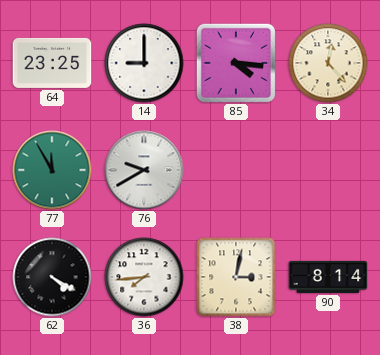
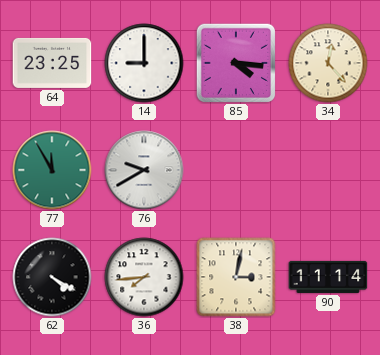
90: 8:14 -> 11:14 (328, 277)
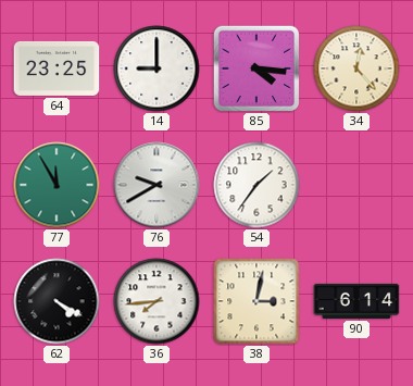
54: none -> 1:36 (256, 185)
90: 11:14 -> 6:14 (356, 301)
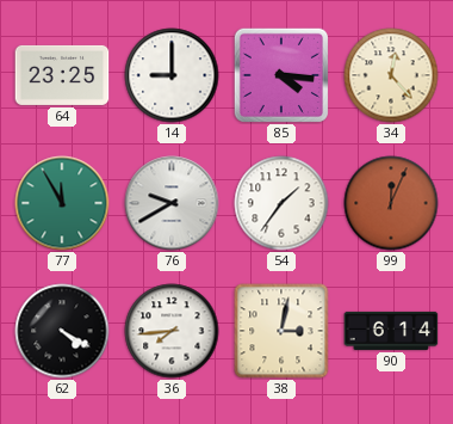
99: none -> 12:04 (391, 203)
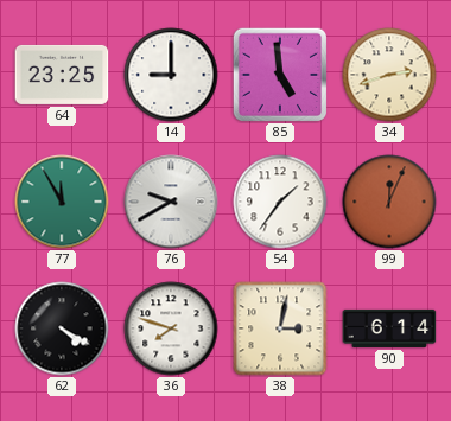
85: 4:16 -> 4:59 (279, 74)
34: 12:23 -> 2:42 (389, 75)
36: 7:44 -> 7:48 (171, 328)
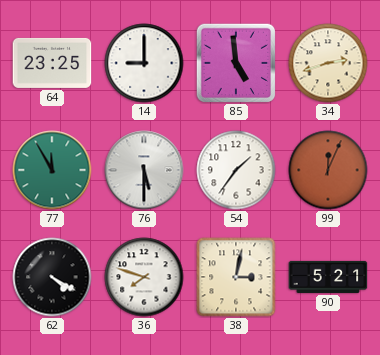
76: 9:40 -> 5:30 (144, 170)
90: 6:14 -> 5:21 (328, 277)
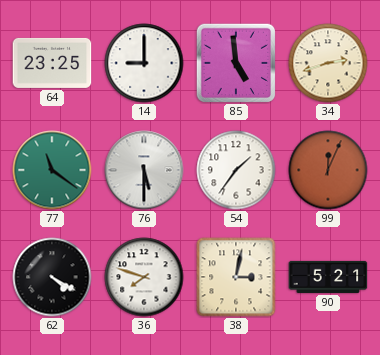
77: 11:55 -> 11:21 (52, 170)
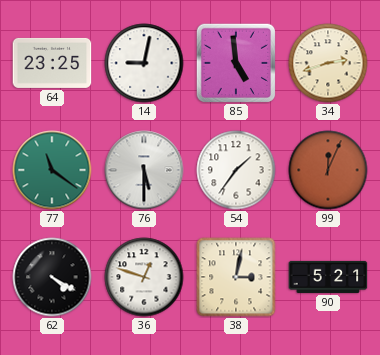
14: 9:00 -> 9:02 (144, 63)
36: 7:48 -> 12:48 (144, 277)
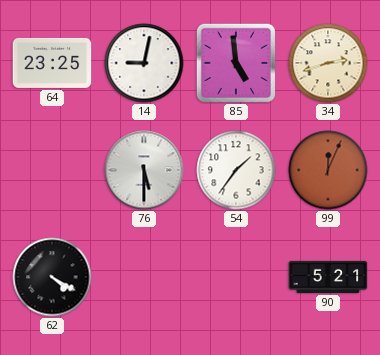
77: 11:21 -> none (52, 170)
36: 12:48 -> none (144, 277)
38: 3:02 -> none (236, 277)
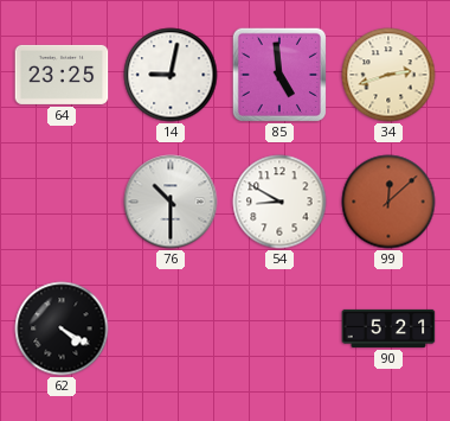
76: 5:30 -> 10:30 (171, 202)
54: 1:36 -> 8:50 (279, 202)
99: 12:04 -> 12:08 (388, 202)
